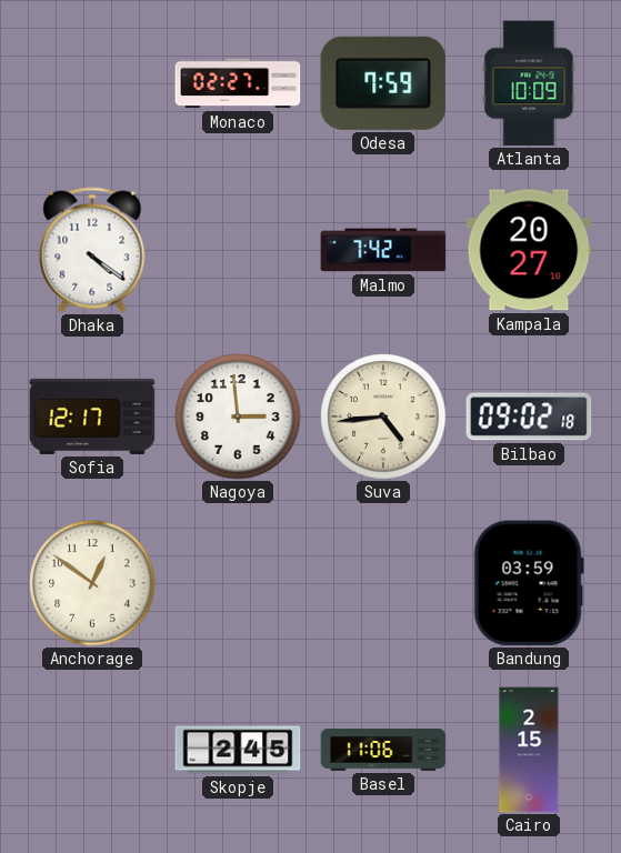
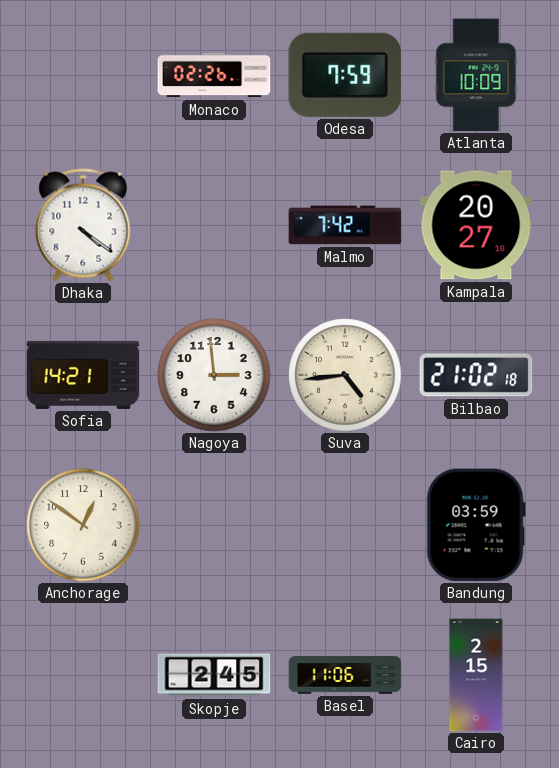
Monaco: 02:27 -> 02:26 (214, 75)
Sofia: 12:17 -> 14:21 (83, 375)
Bilbao: 09:02 -> 21:02 (476, 375)
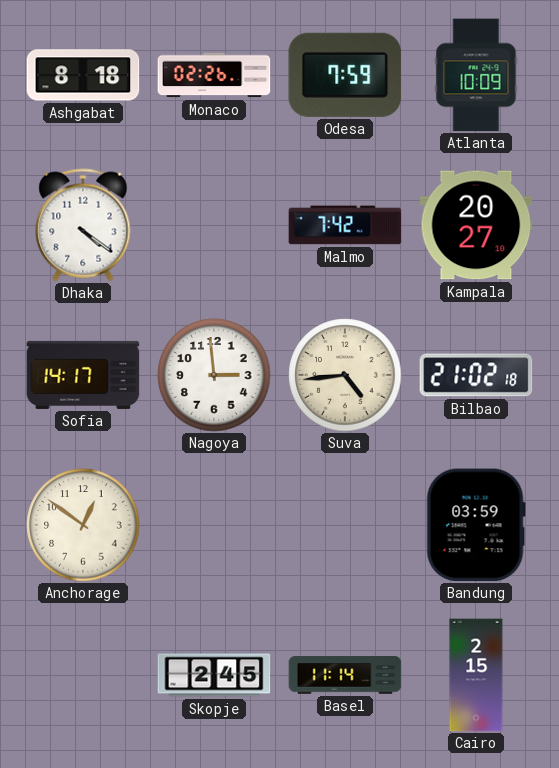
Ashgabat: none -> 8:18 (83, 75)
Sofia: 14:21 -> 14:17 (83, 375)
Basel: 11:06 -> 11:14 (345, 675)
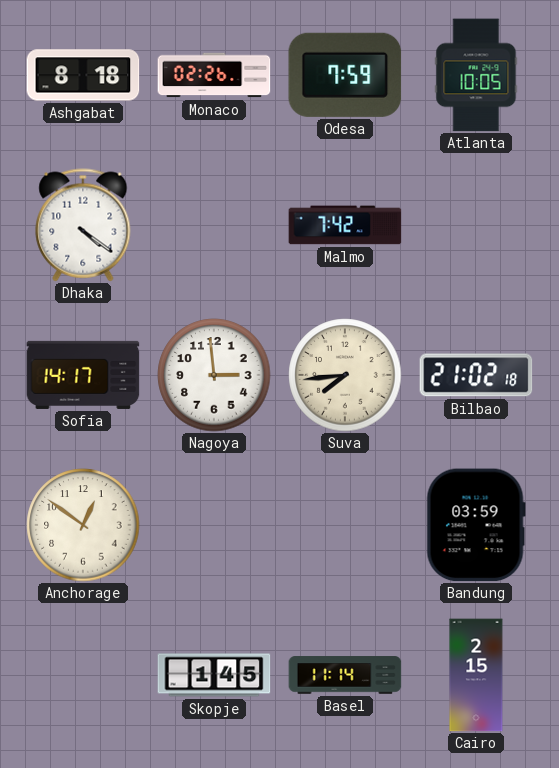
Atlanta: 10:09 -> 10:05 (476, 75)
Kampala: 20:27 -> none (476, 225)
Suva: 4:44 -> 7:44 (345, 375)
Skopje: 2:45 -> 1:45 (214, 675)
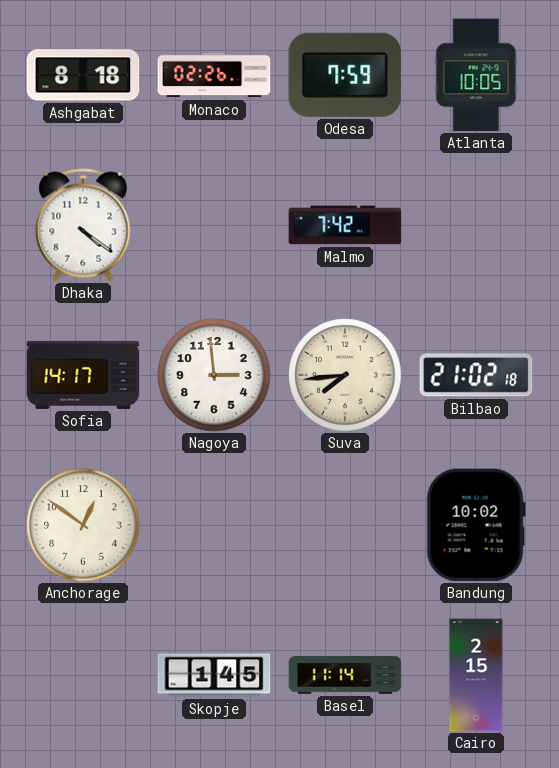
Bandung: 03:59 -> 10:02 (476, 525)
